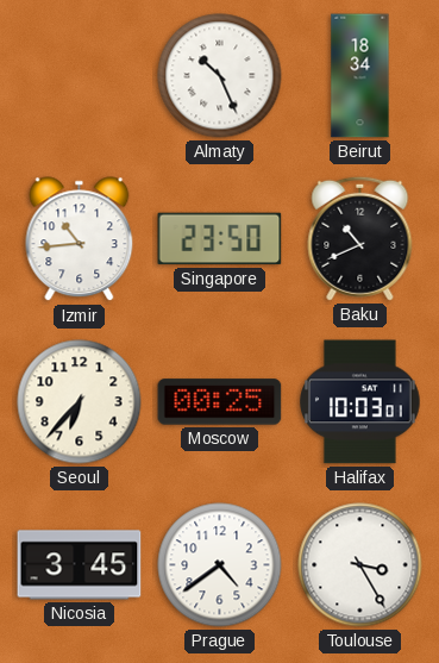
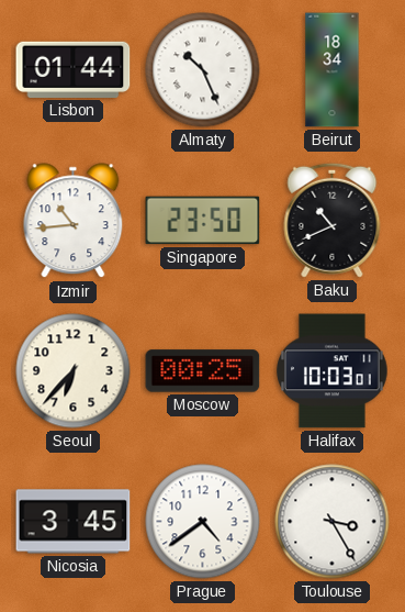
Lisbon: none -> 01:44 (74, 69)
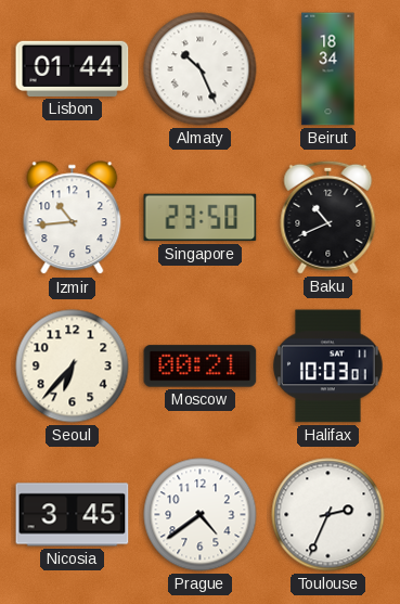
Moscow: 00:25 -> 00:21 (201, 367)
Toulouse: 3:25 -> 2:34 (328, 515)
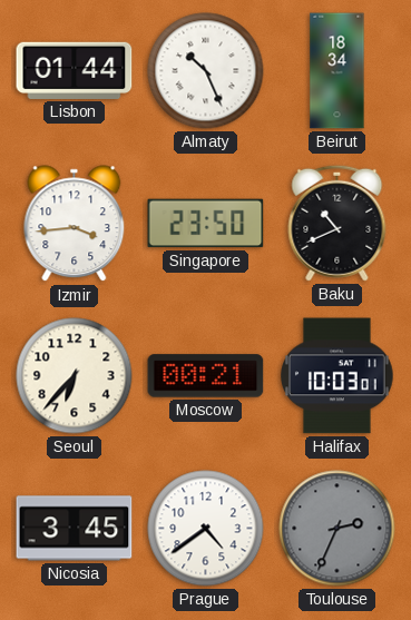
Izmir: 10:44 -> 3:44 (75, 224)
Toulouse dial: white -> grey (337, 529)
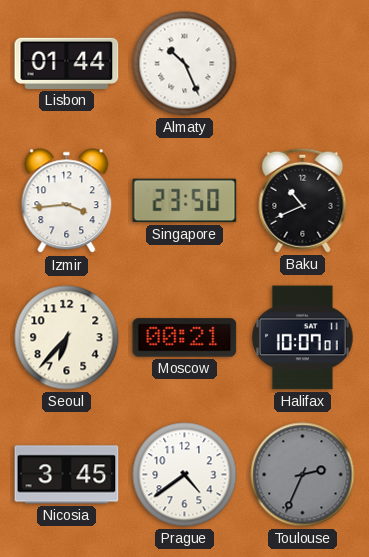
Beirut: 18:34 -> none (337, 71)
Halifax: 10:03 -> 10:07 (303, 338)
